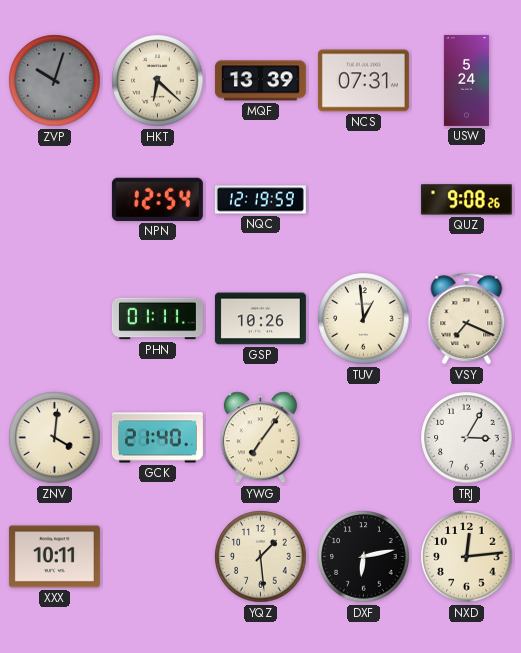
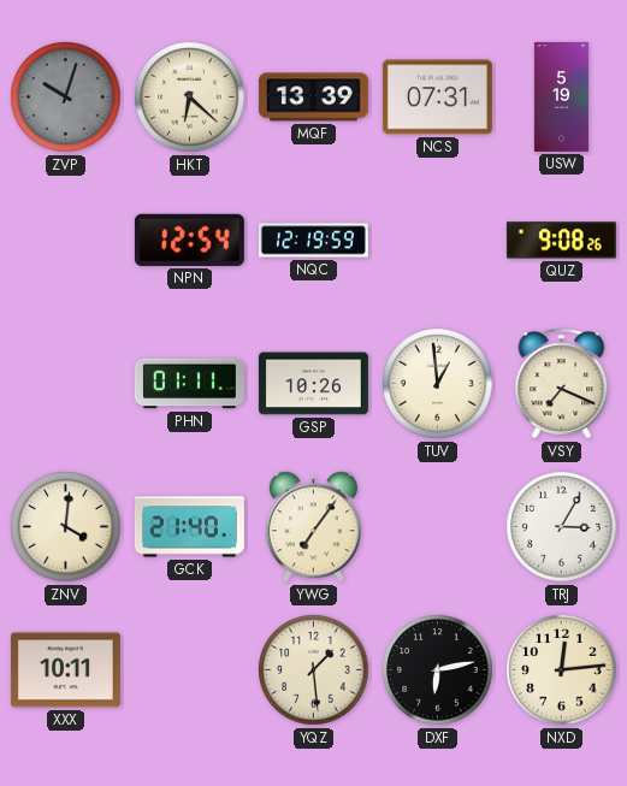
USW: 5:24 -> 5:19 (561, 96)
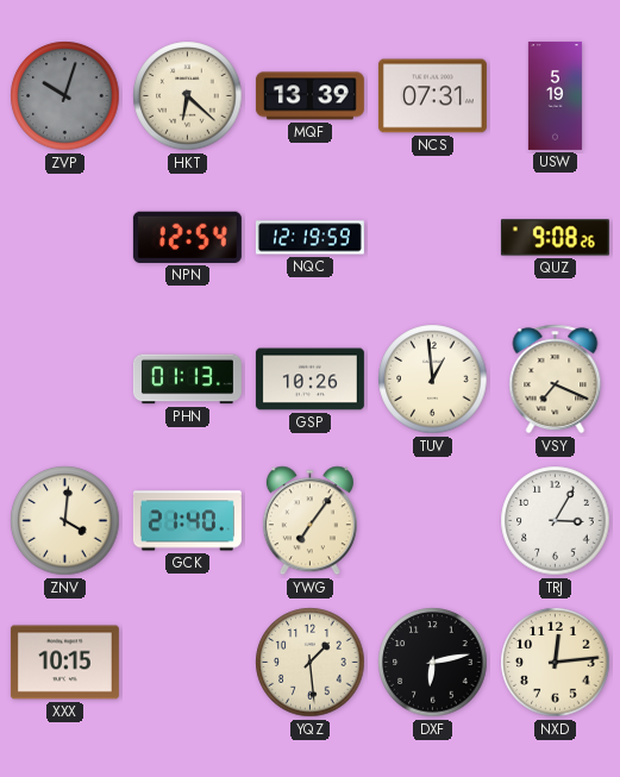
PHN: 01:11 -> 01:13 (187, 380)
XXX: 10:11 -> 10:15 (64, 663)
